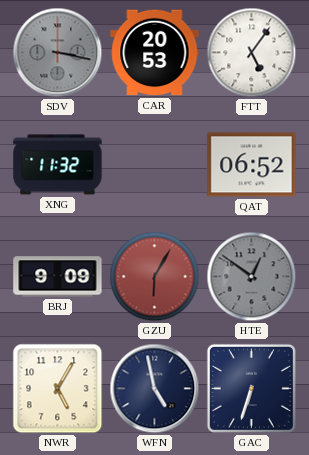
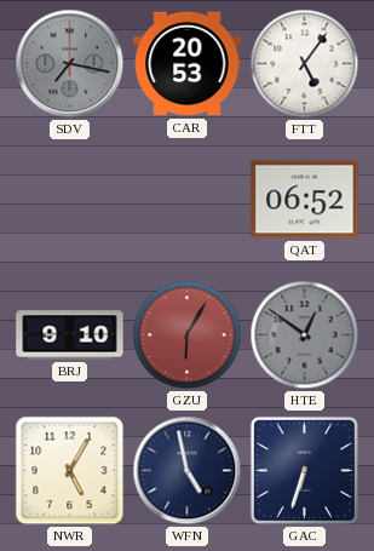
SDV: 3:17 -> 7:17 (70, 64)
XNG: 11:32 -> none (58, 165)
BRJ: 9:09 -> 9:10 (70, 335)
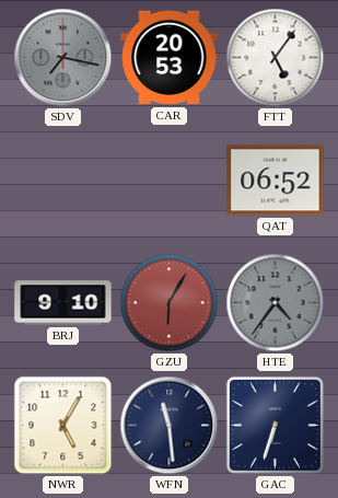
HTE: 12:51 -> 4:36 (276, 303)
WFN: 4:58 -> 11:29 (170, 426)
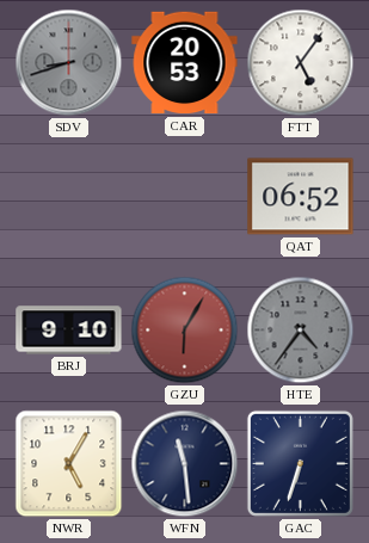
SDV: 7:17 -> 8:42 (69, 63)
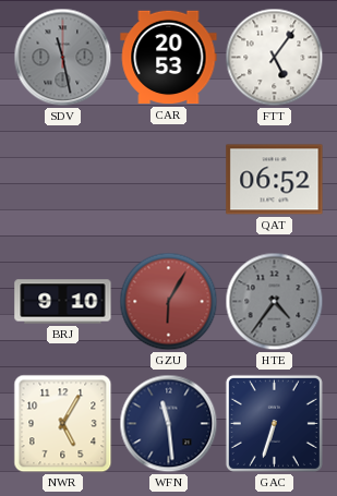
SDV: 8:42 -> 11:28 (63, 58)
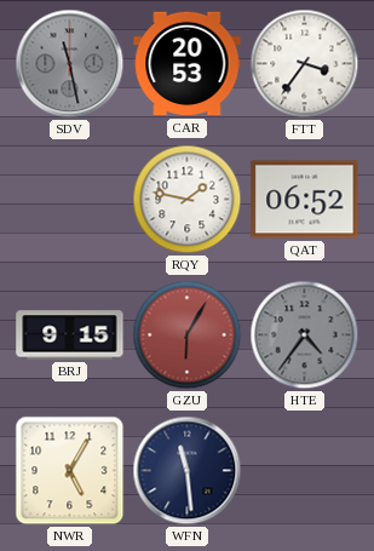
FTT: 5:06 -> 3:36 (305, 64)
RQY: none -> 1:47 (188, 200)
BRJ: 9:10 -> 9:15 (70, 335)
GAC: 6:33 -> none (274, 423)
